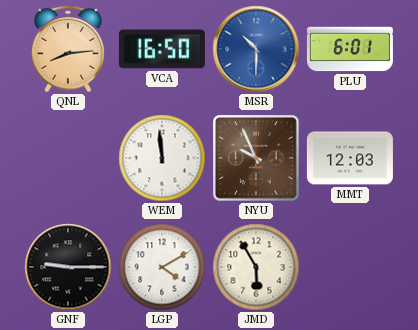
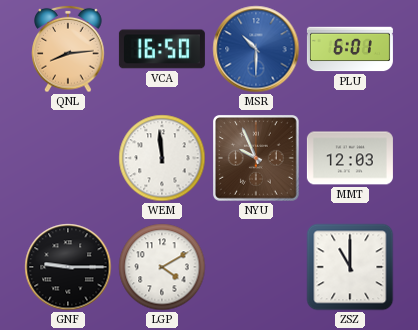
JMD: 5:55 -> none (256, 267)
ZSZ: none -> 11:00 (350, 267)
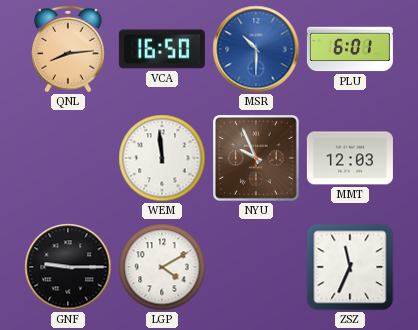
ZSZ: 11:00 -> 11:34 (350, 267)
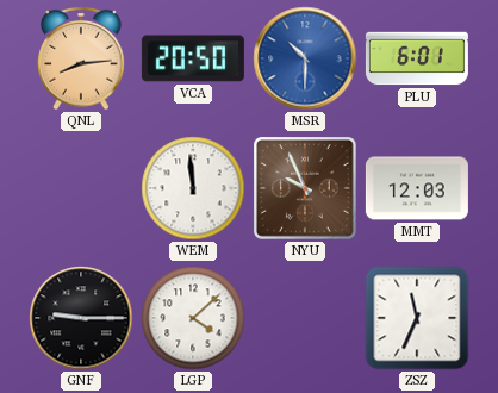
VCA: 16:50 -> 20:50 (193, 58)
LGP: 4:10 -> 4:08 (193, 318)
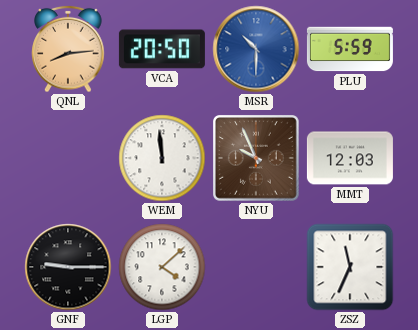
PLU: 6:01 -> 5:59 (350, 49)
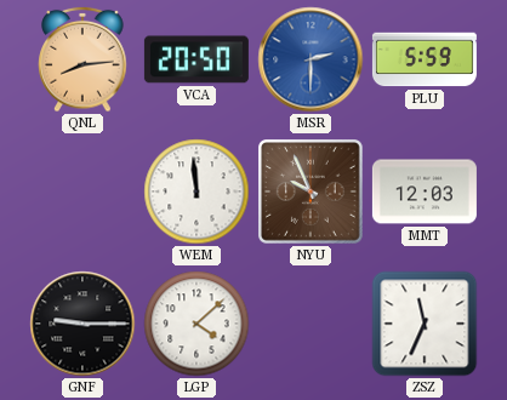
MSR: 10:30 -> 2:30 (311, 59)
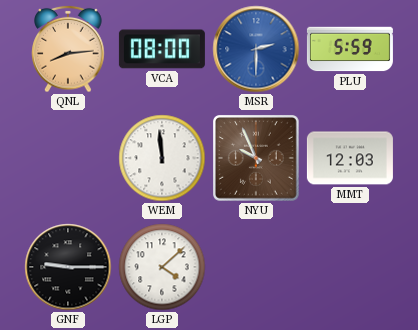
VCA: 20:50 -> 08:00 (162, 49)
ZSZ: 11:34 -> none (425, 324)
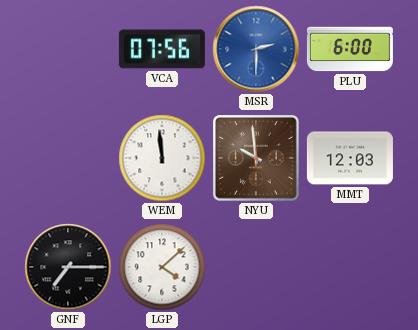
QNL: 8:14 -> none (68, 49)
VCA: 08:00 -> 07:56 (162, 49)
PLU: 5:59 -> 6:00 (350, 49)
NYU: 9:56 -> 9:59 (257, 159)
GNF: 9:15 -> 7:15 (68, 267)
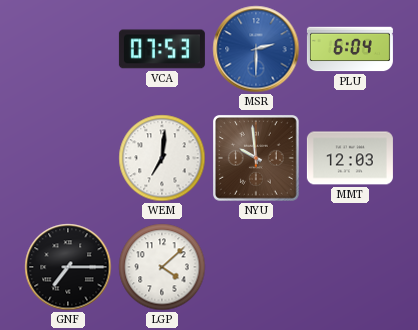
VCA: 07:56 -> 07:53 (162, 49)
PLU: 6:00 -> 6:04 (350, 49)
WEM: 11:59 -> 7:01 (162, 158)
